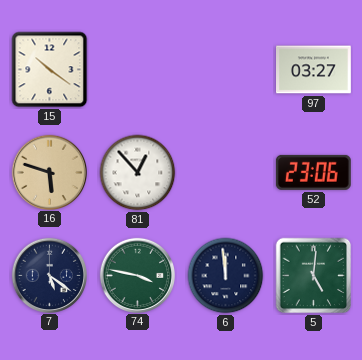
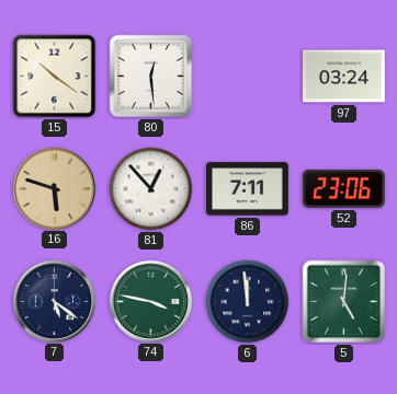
80: none -> 12:29 (151, 77)
97: 03:27 -> 03:24 (344, 77)
86: none -> 7:11 (248, 189)
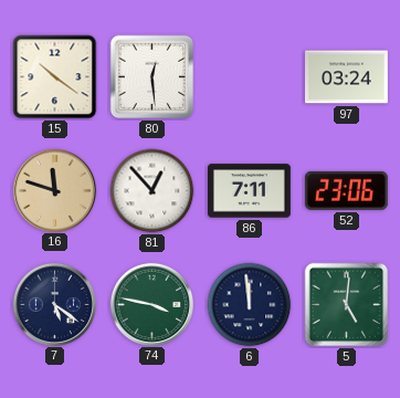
16: 5:48 -> 11:48 (54, 190)
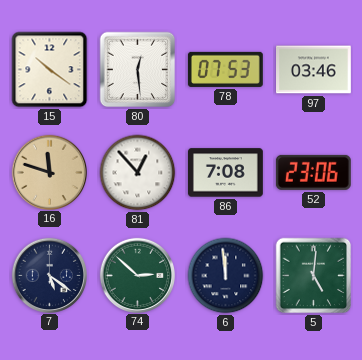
78: none -> 07:53 (225, 69)
97: 03:24 -> 03:46 (314, 70)
86: 7:11 -> 7:08 (226, 173)
74: 3:47 -> 2:52 (137, 275)
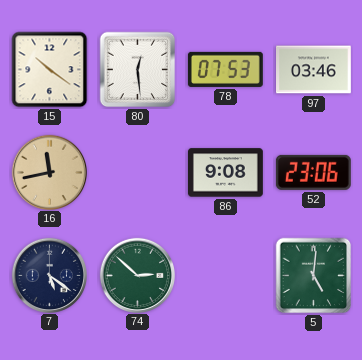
16: 11:48 -> 11:43 (49, 172)
81: 12:53 -> none (138, 173)
86: 7:08 -> 9:08 (226, 173)
6: 11:59 -> none (226, 276)
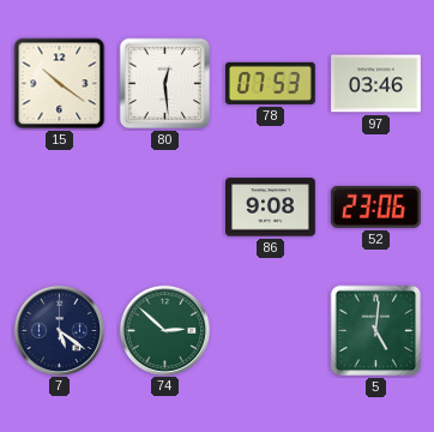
16: 11:43 -> none (49, 172)
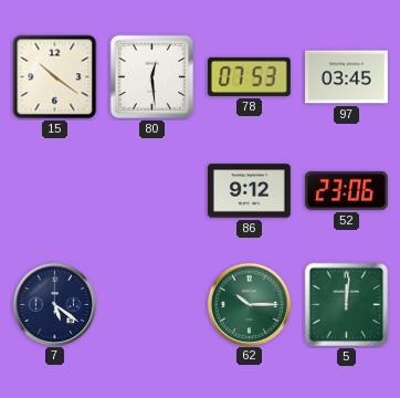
97: 03:46 -> 03:45 (347, 77)
86: 9:08 -> 9:12 (250, 191)
74: 2:52 -> none (164, 330)
62: none -> 10:15 (249, 304)
5: 5:01 -> 12:01 (347, 305)
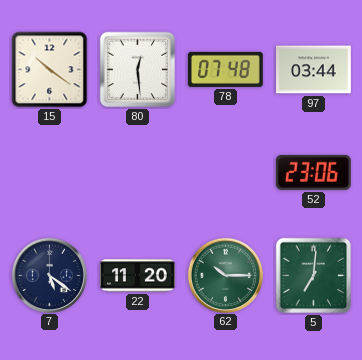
78: 07:53 -> 07:48 (225, 69)
97: 03:45 -> 03:44 (314, 70)
86: 9:12 -> none (250, 191)
22: none -> 11:20 (138, 276)
5: 12:01 -> 7:01 (314, 276)
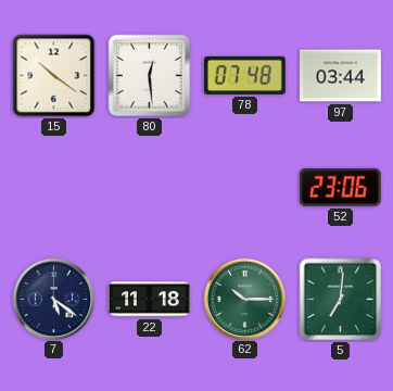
22: 11:20 -> 11:18 (150, 300)
